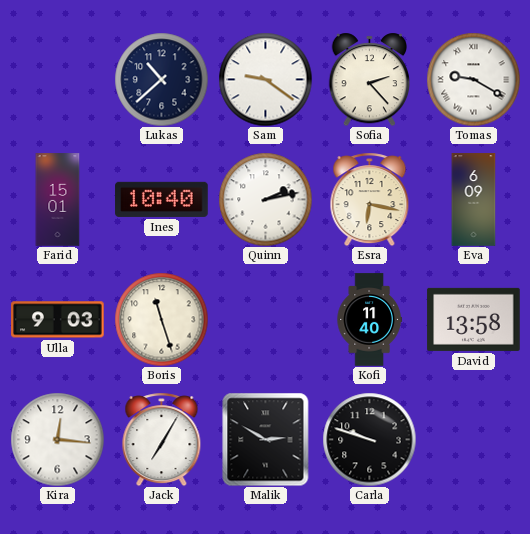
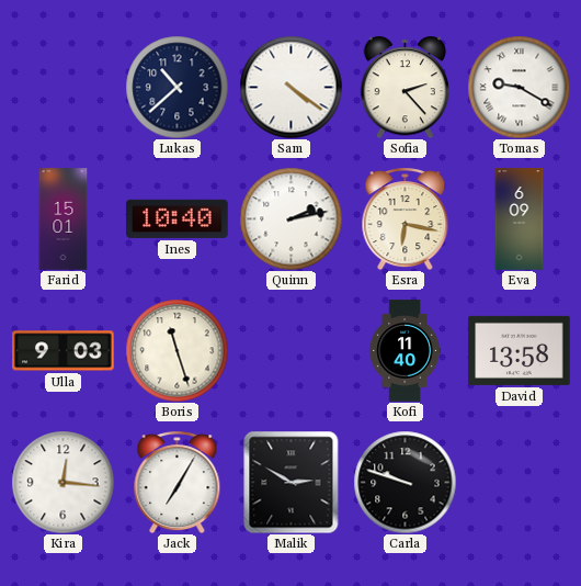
Sam: 9:21 -> 4:21 (290, 87)
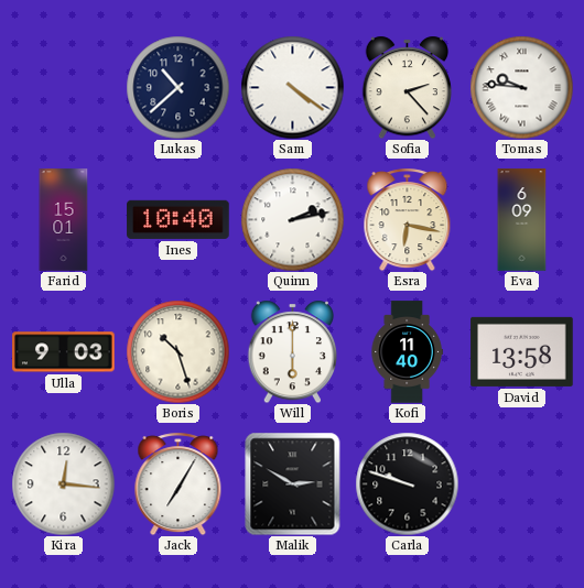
Tomas: 9:20 -> 9:46 (521, 87)
Boris: 11:27 -> 10:27 (177, 351)
Will: none -> 6:00 (292, 351)
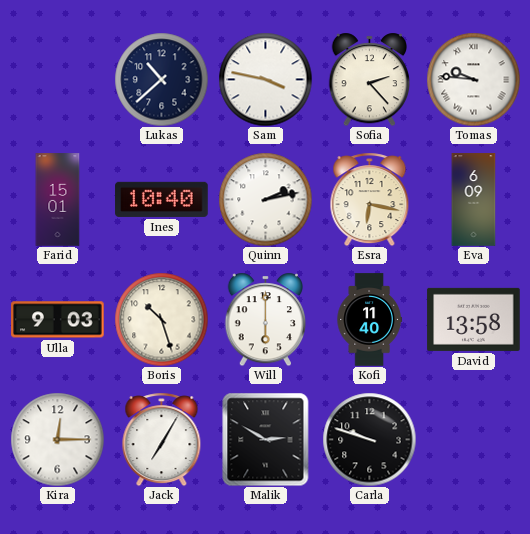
Sam: 4:21 -> 3:47 (265, 79)
Kira: 12:16 -> 12:15 (57, 439)
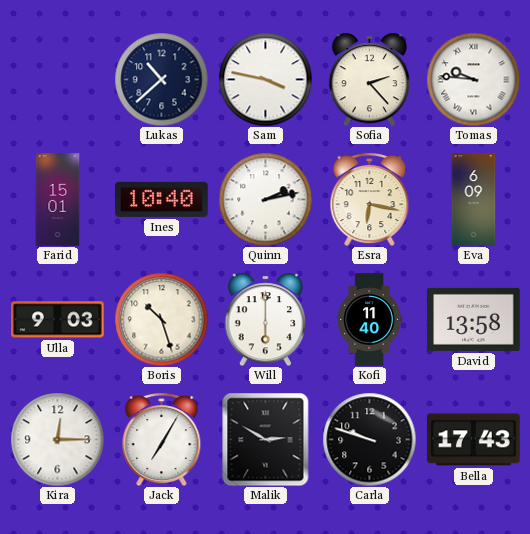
Bella: none -> 17:43 (474, 440)
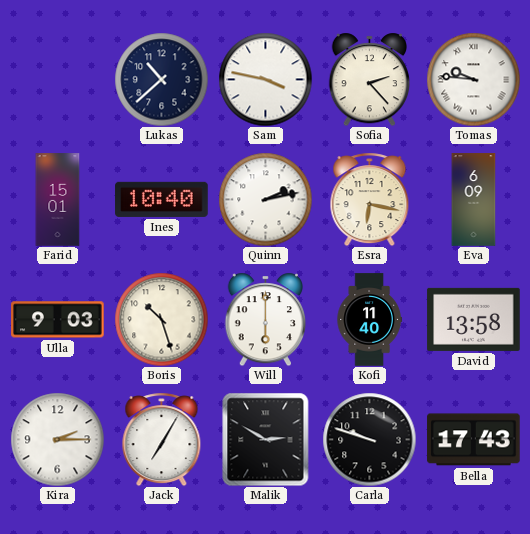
Kira: 12:15 -> 2:15 (57, 439)
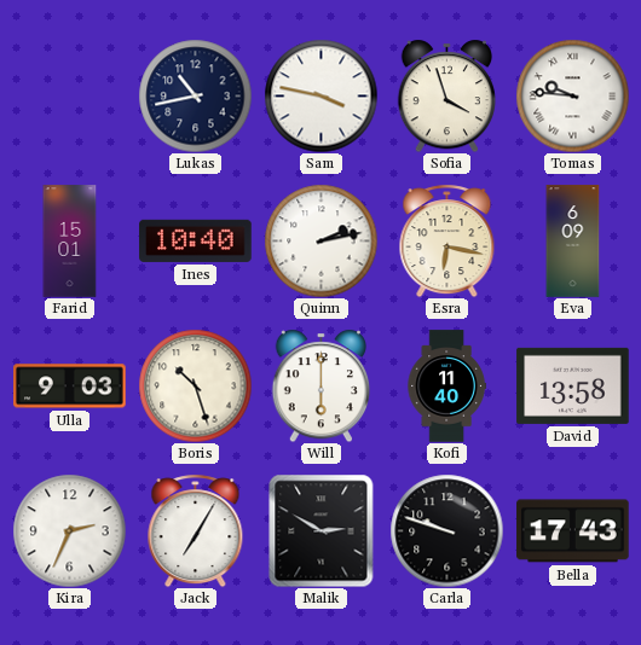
Lukas: 10:38 -> 10:43 (195, 95)
Sofia: 2:23 -> 3:57 (446, 95)
Kira: 2:15 -> 2:34 (69, 530)
